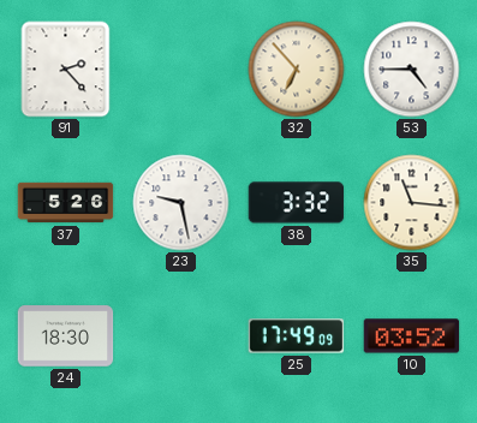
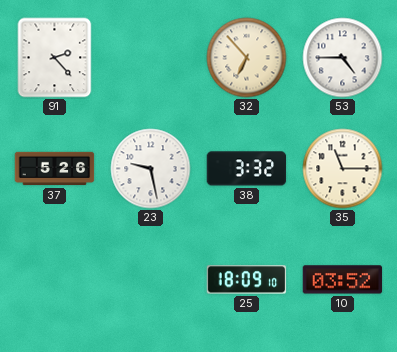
35: 11:16 -> 11:15 (343, 169)
24: 18:30 -> none (66, 336)
25: 17:49 -> 18:09 (247, 280)
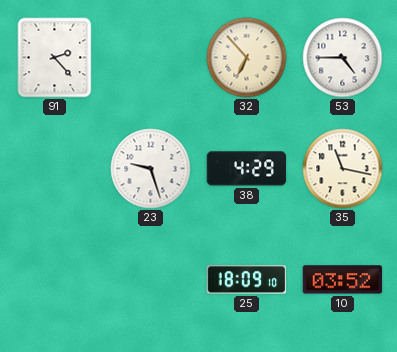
37: 5:26 -> none (55, 169)
23: 9:28 -> 9:27 (151, 169)
38: 3:32 -> 4:29 (247, 169)
35: 11:15 -> 11:17 (343, 169)
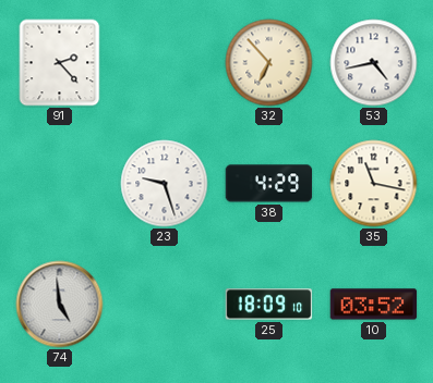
53: 4:45 -> 4:43 (374, 63)
74: none -> 4:59 (60, 305)
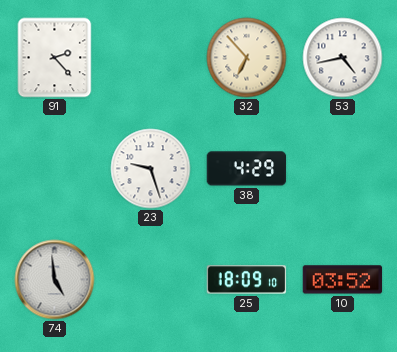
35: 11:17 -> none (374, 184)
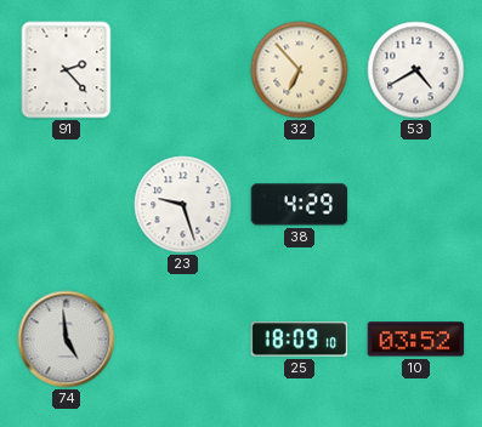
53: 4:43 -> 4:40 (416, 70)
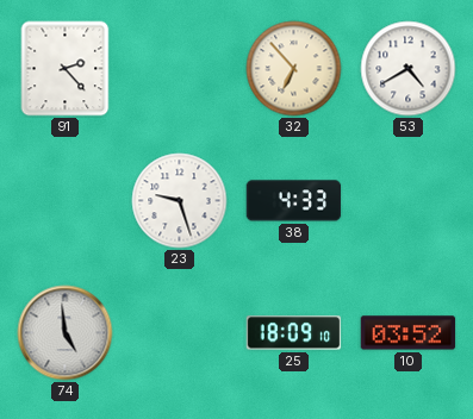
38: 4:29 -> 4:33 (294, 201)
